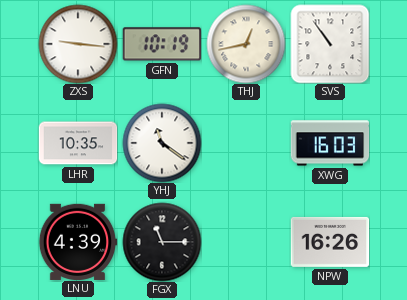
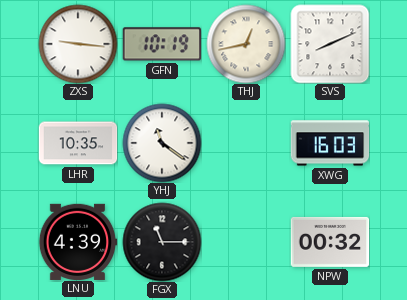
SVS: 10:54 -> 8:11 (330, 44)
NPW: 16:26 -> 00:32 (330, 242)
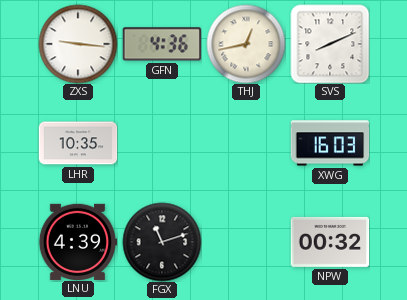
GFN: 10:19 -> 4:36 (161, 44)
YHJ: 11:21 -> none (162, 143)
FGX: 11:15 -> 11:12 (162, 242)
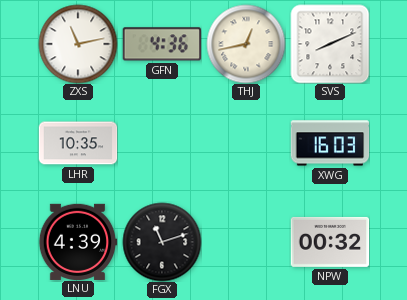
ZXS: 9:16 -> 11:13 (78, 44)
